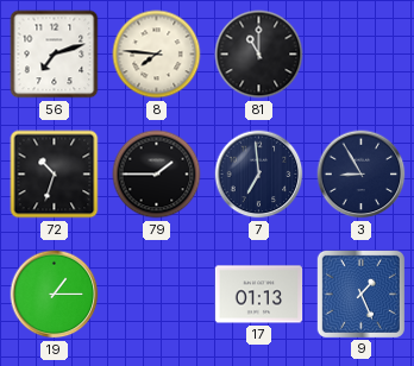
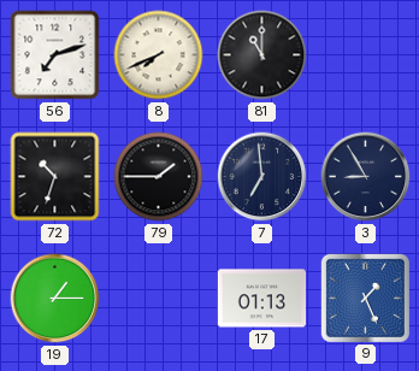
8: 7:46 -> 7:41 (159, 55)
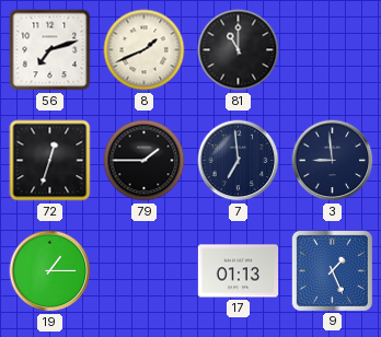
8: 7:41 -> 1:41 (145, 50)
72: 10:33 -> 12:33 (50, 161)
3: 8:55 -> 8:59 (333, 161)
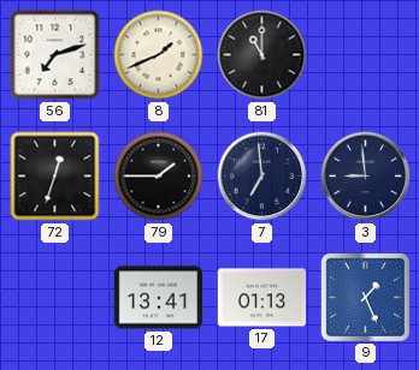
19: 1:15 -> none (50, 271)
12: none -> 13:41 (159, 298)
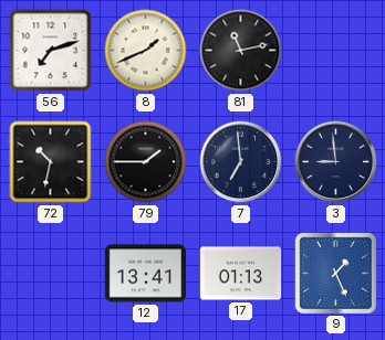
81: 11:00 -> 11:13 (241, 51)
72: 12:33 -> 10:32 (51, 162)
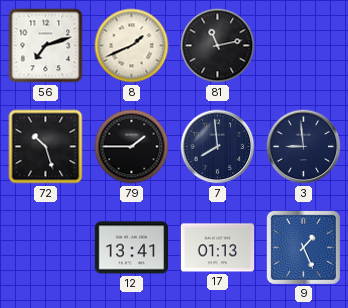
72: 10:32 -> 10:27 (46, 147)
7: 6:59 -> 7:59 (218, 147)
